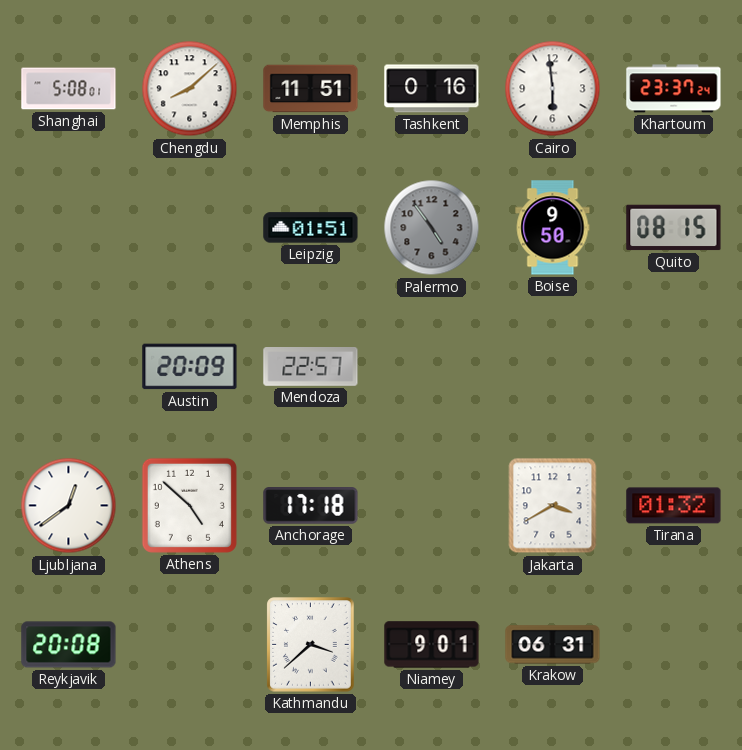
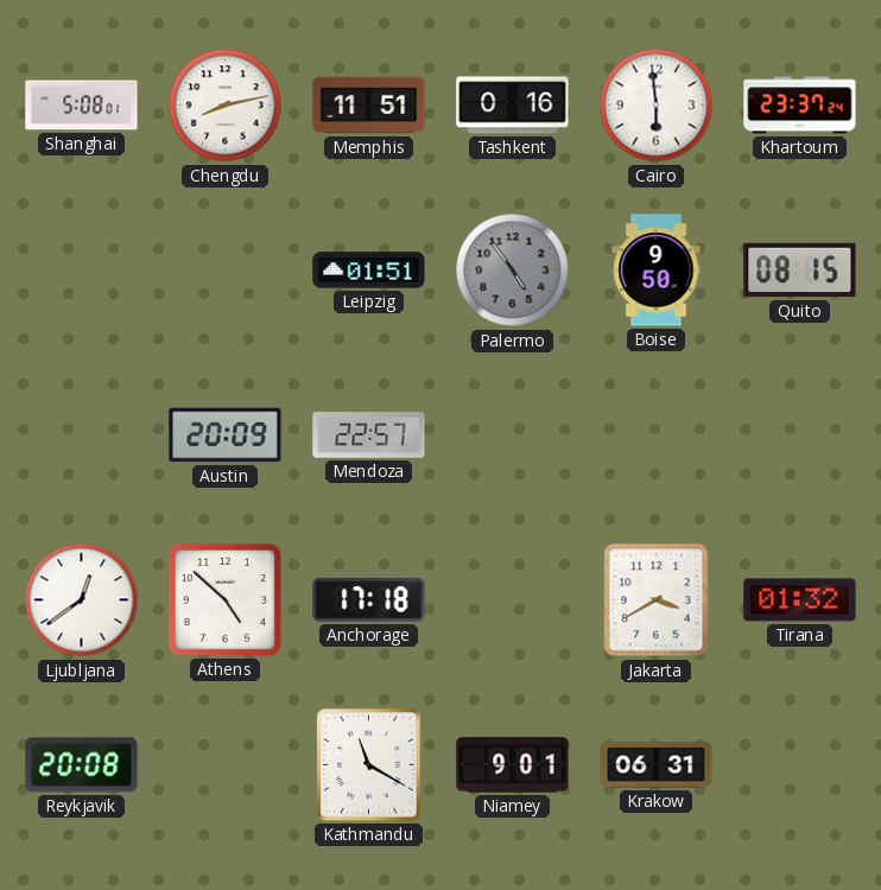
Chengdu: 8:08 -> 8:13 (226, 106)
Kathmandu: 3:38 -> 11:20 (369, 765)
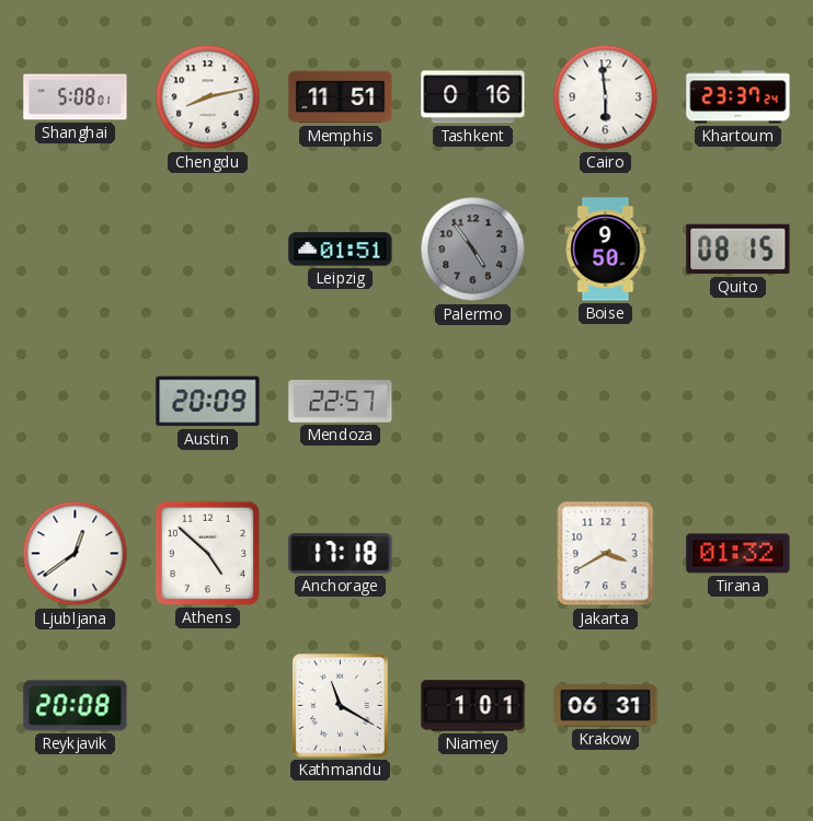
Niamey: 9:01 -> 1:01 (473, 706)
